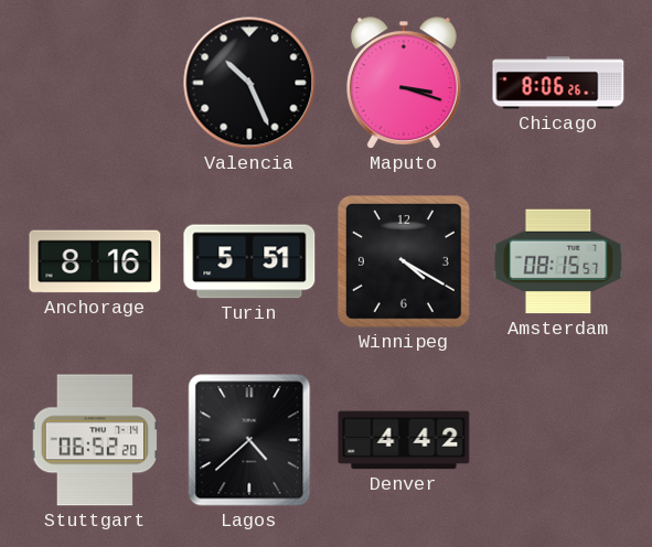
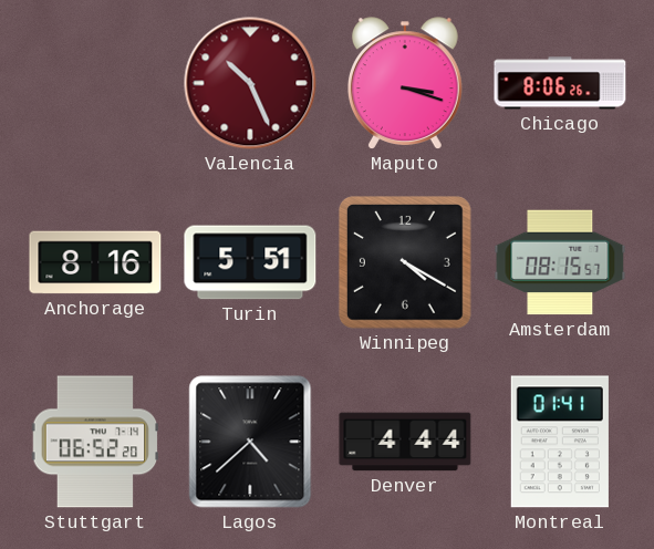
Valencia dial: black -> burgundy (250, 83)
Denver: 4:42 -> 4:44 (405, 442)
Montreal: none -> 01:41 (560, 442)
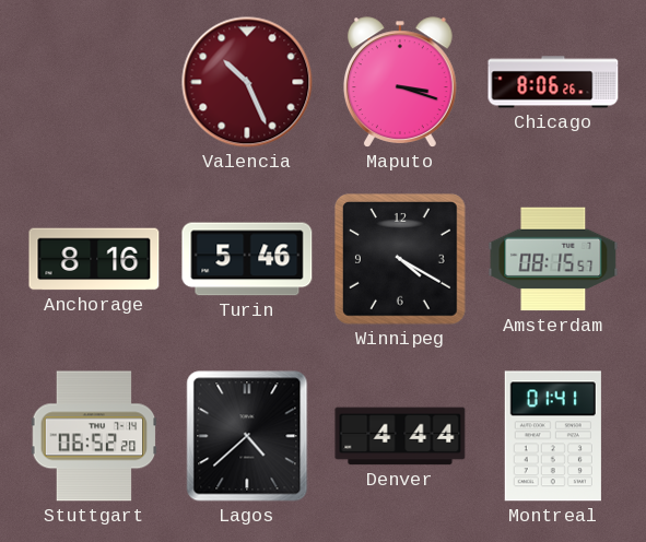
Turin: 5:51 -> 5:46 (247, 259)
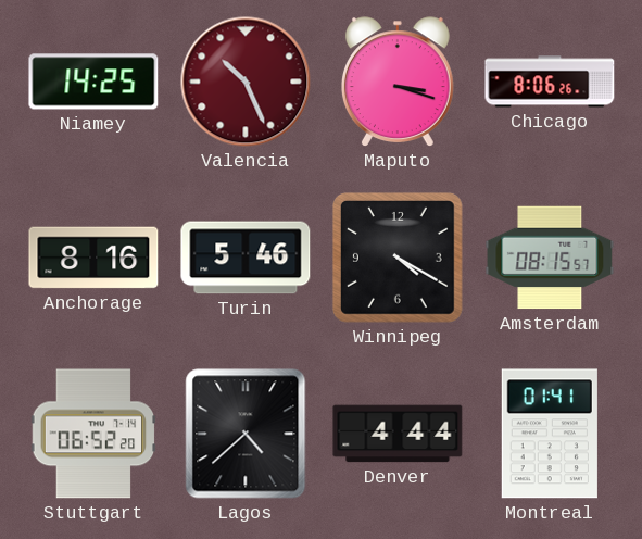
Niamey: none -> 14:25 (93, 82)
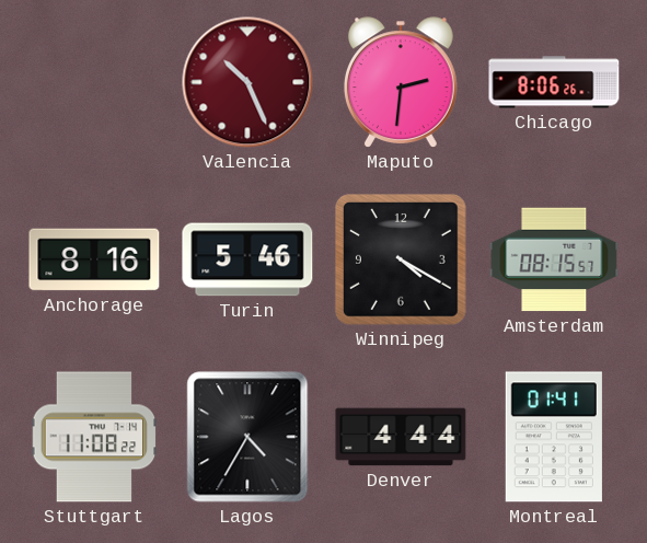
Niamey: 14:25 -> none (93, 82)
Maputo: 3:18 -> 2:31 (401, 82)
Stuttgart: 06:52 -> 11:08 (94, 437)
Lagos: 4:38 -> 4:35 (247, 437)
